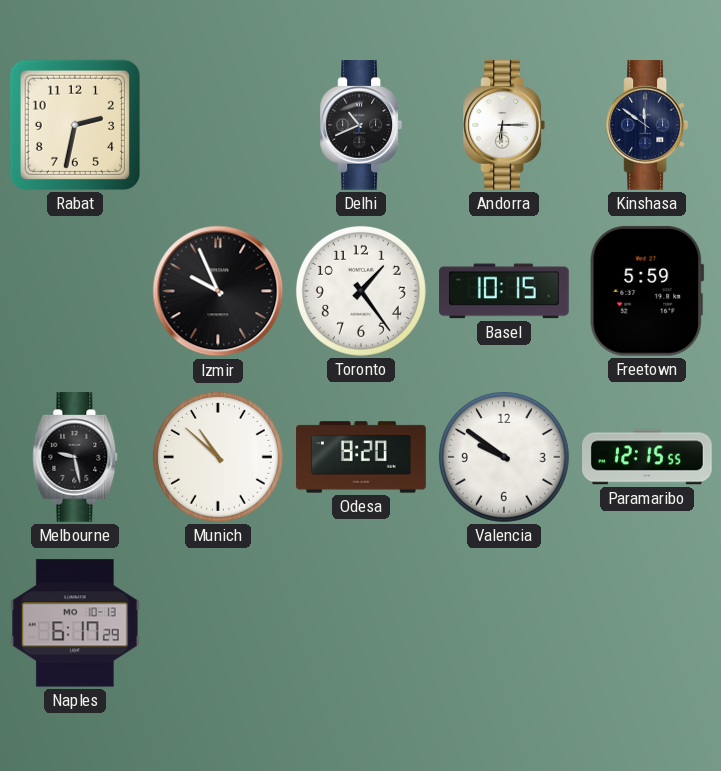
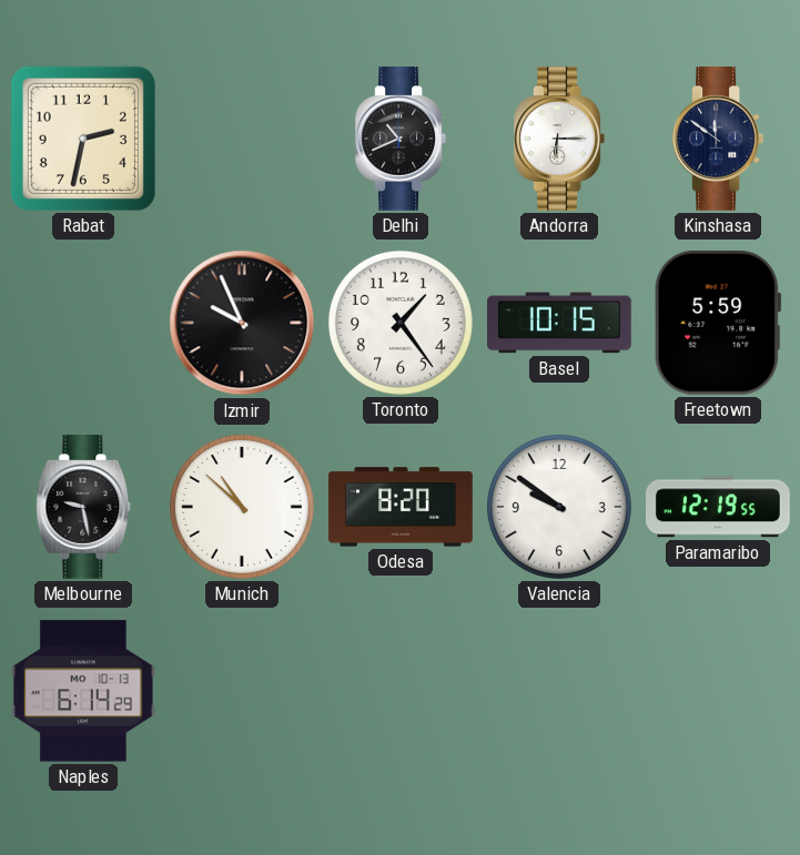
Paramaribo: 12:15 -> 12:19 (719, 507)
Naples: 6:17 -> 6:14 (83, 691)
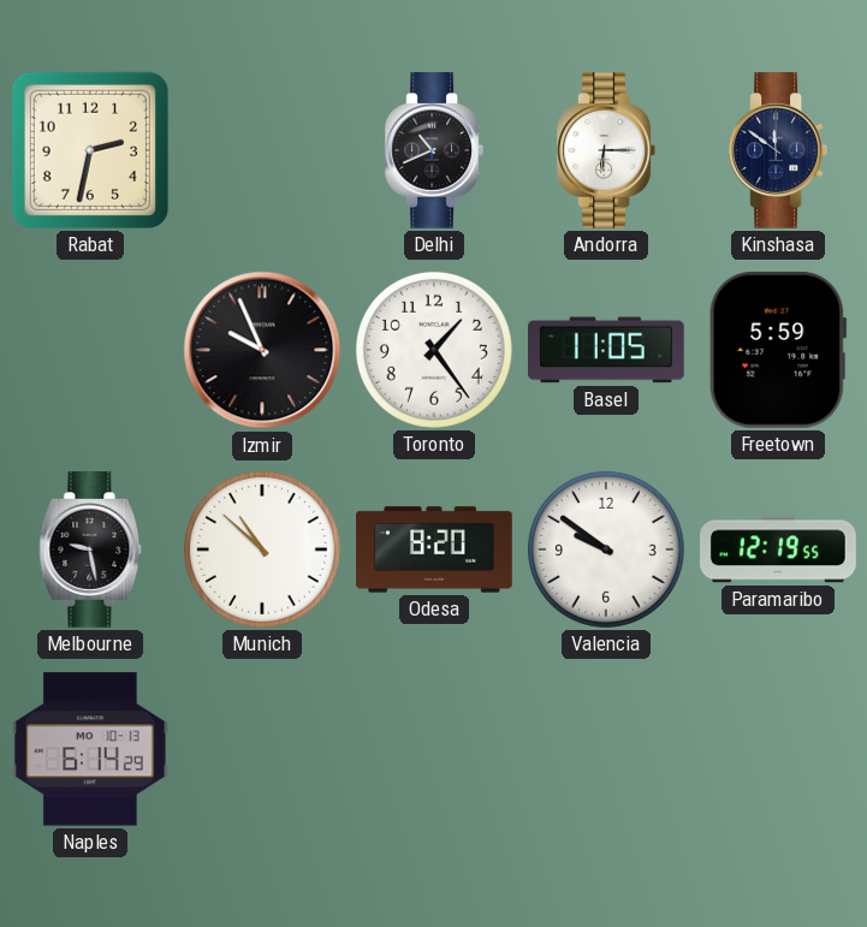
Basel: 10:15 -> 11:05 (607, 350)
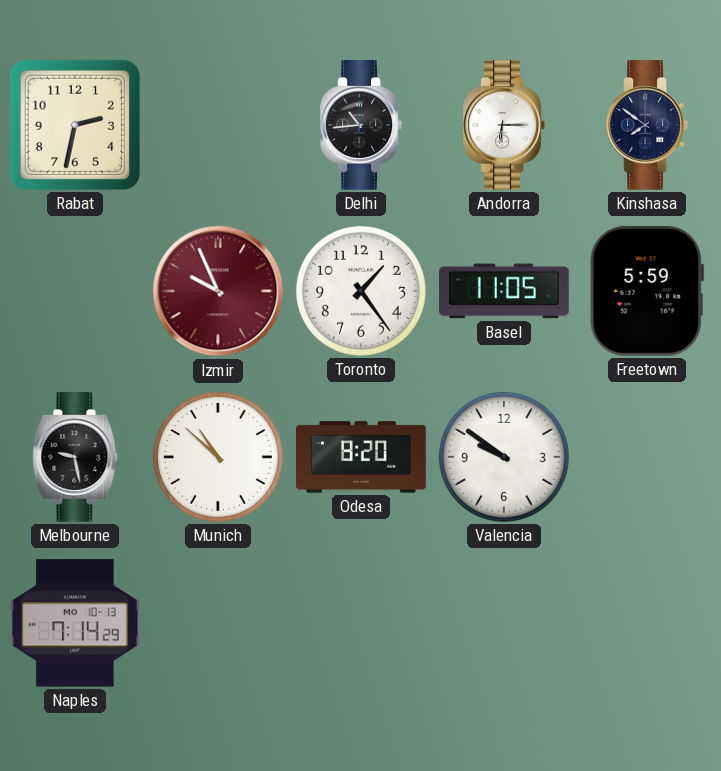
Delhi: 10:41 -> 10:44 (361, 126)
Kinshasa: 11:51 -> 7:51 (647, 126)
Izmir dial: black -> burgundy (218, 291)
Paramaribo: 12:19 -> none (779, 549)
Naples: 6:14 -> 7:14 (75, 623)
